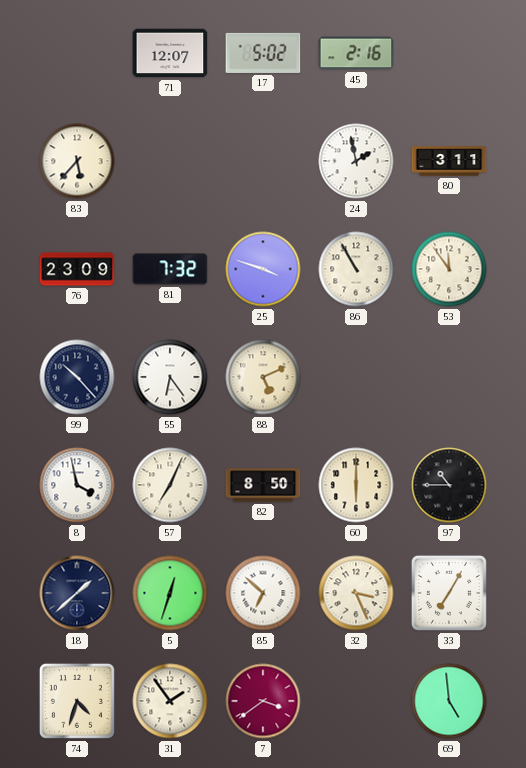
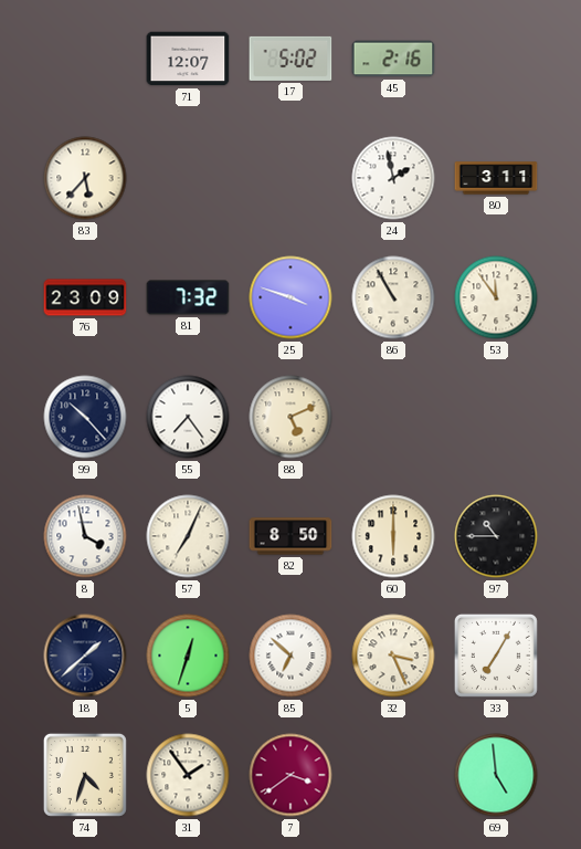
55: 6:24 -> 7:24 (188, 417)
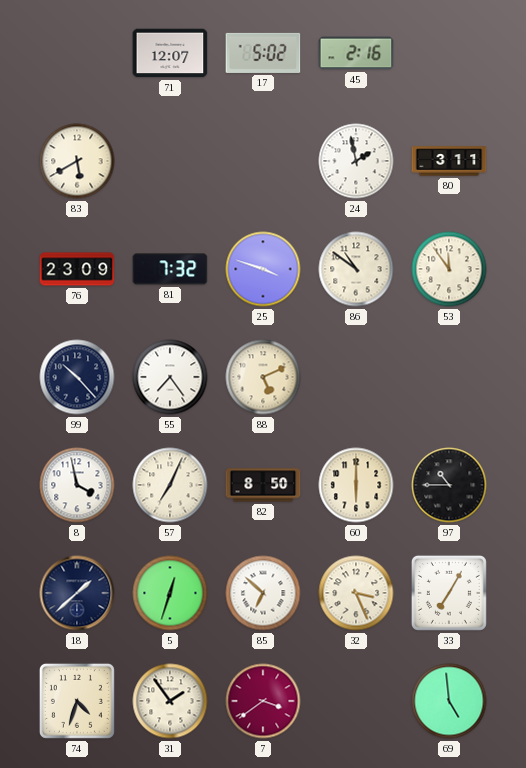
83: 5:37 -> 5:40 (77, 161)
86: 10:55 -> 10:51 (356, 269)
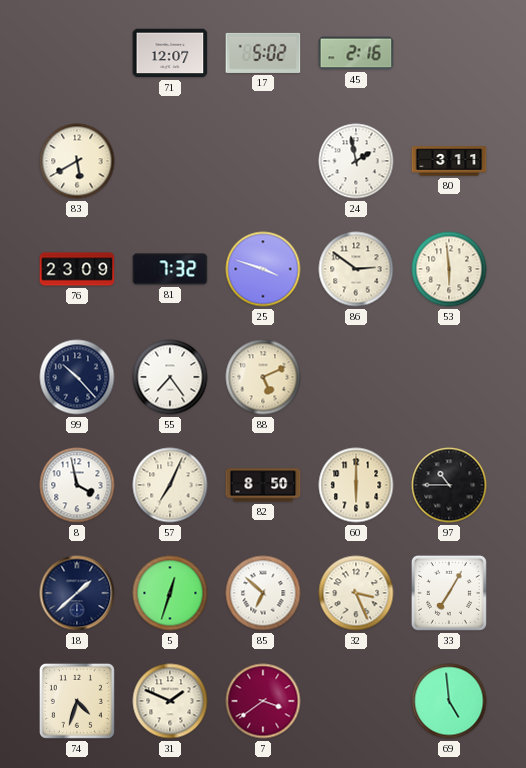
86: 10:51 -> 2:51 (356, 269)
53: 11:54 -> 5:59 (449, 269)
31: 1:54 -> 1:49 (170, 701)
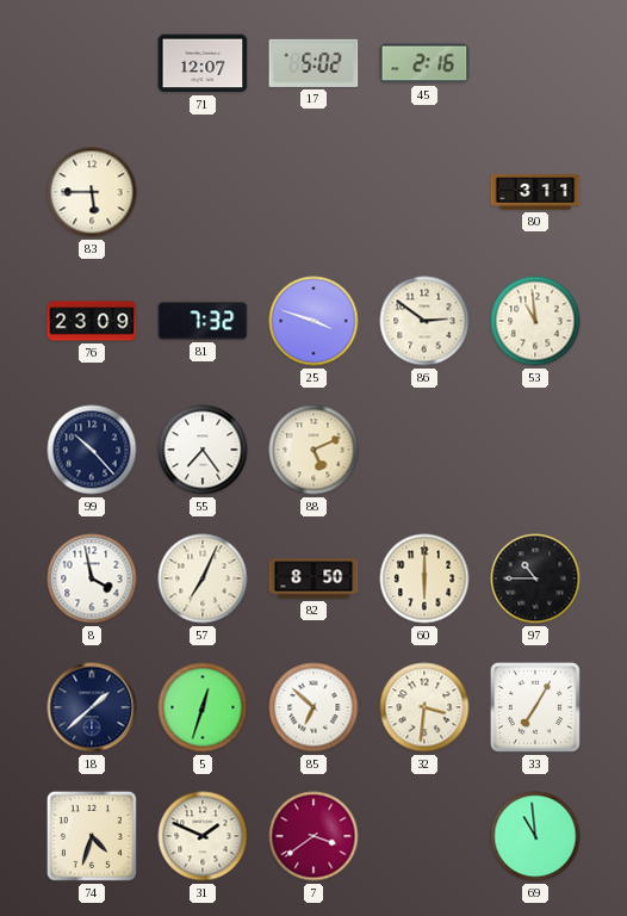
83: 5:40 -> 5:45 (92, 192)
24: 1:58 -> none (356, 161)
53: 5:59 -> 10:59 (535, 321)
32: 3:26 -> 3:31 (424, 707)
69: 4:59 -> 10:59 (535, 836)
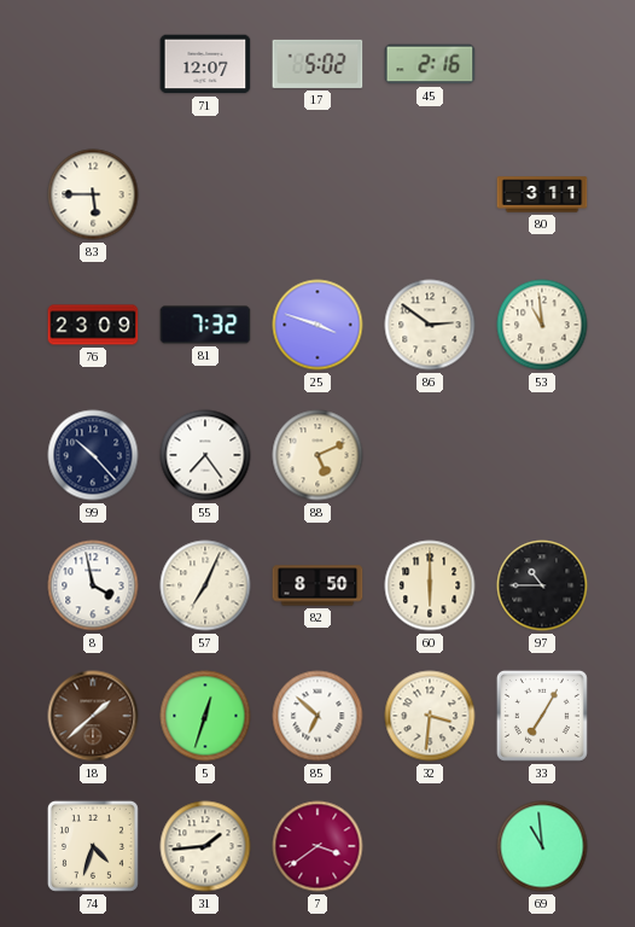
18 dial: navy -> brown (93, 716)
31: 1:49 -> 1:44 (205, 846)
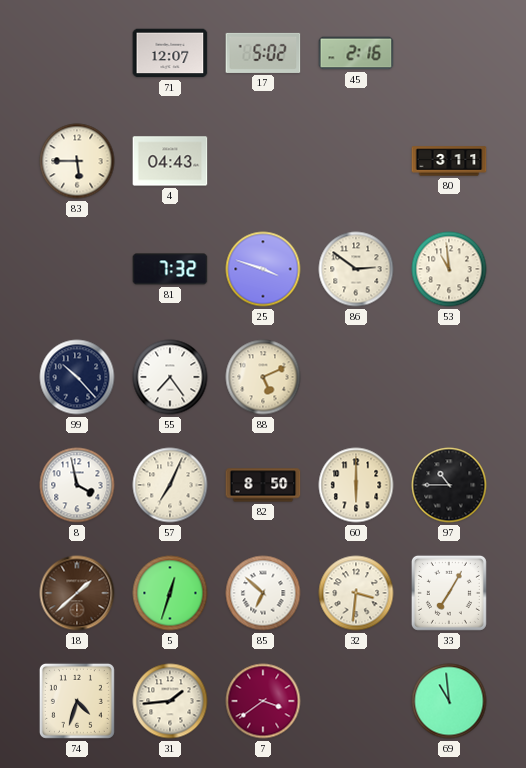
4: none -> 04:43 (170, 161)
76: 23:09 -> none (93, 325)
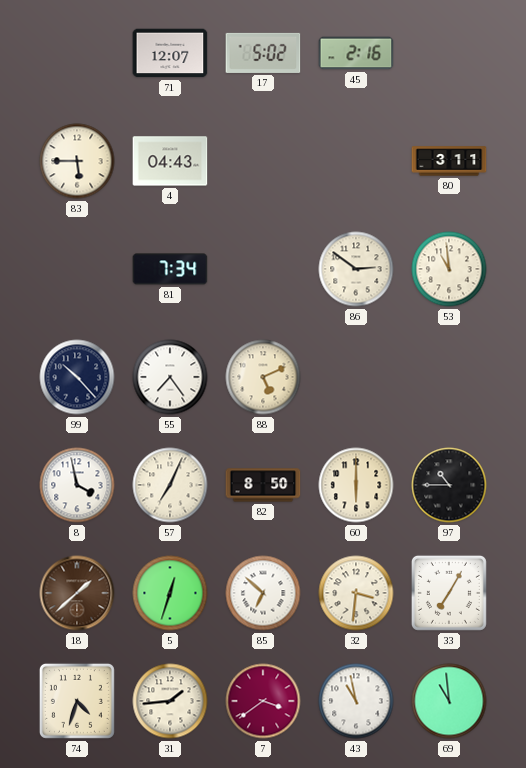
81: 7:32 -> 7:34 (170, 269)
25: 3:48 -> none (263, 269)
43: none -> 10:58 (356, 701)
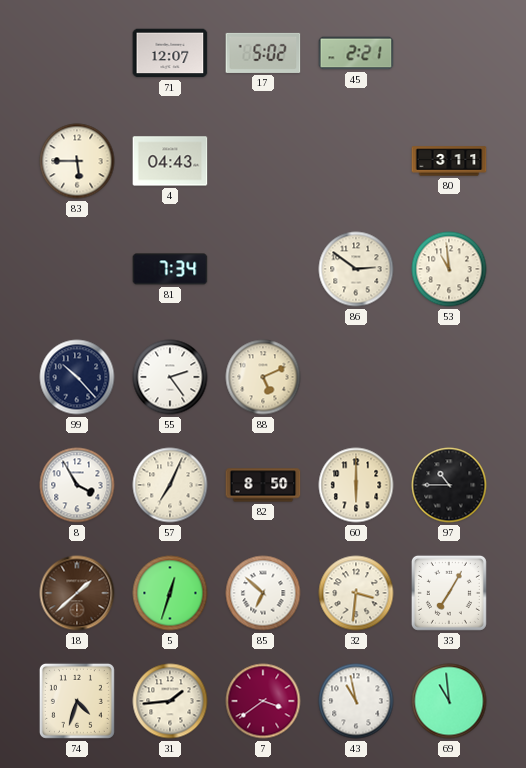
45: 2:16 -> 2:21 (356, 53)
55: 7:24 -> 2:24 (170, 377)
8: 3:58 -> 3:55 (77, 485)
